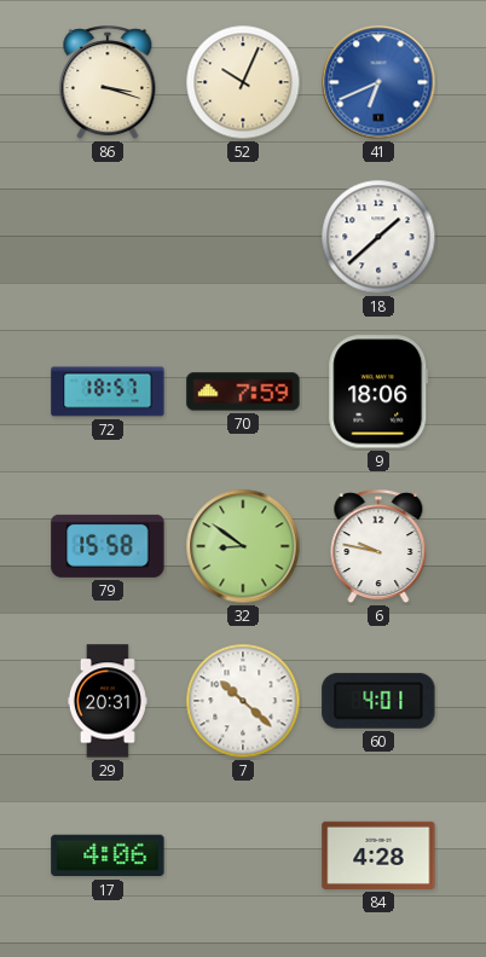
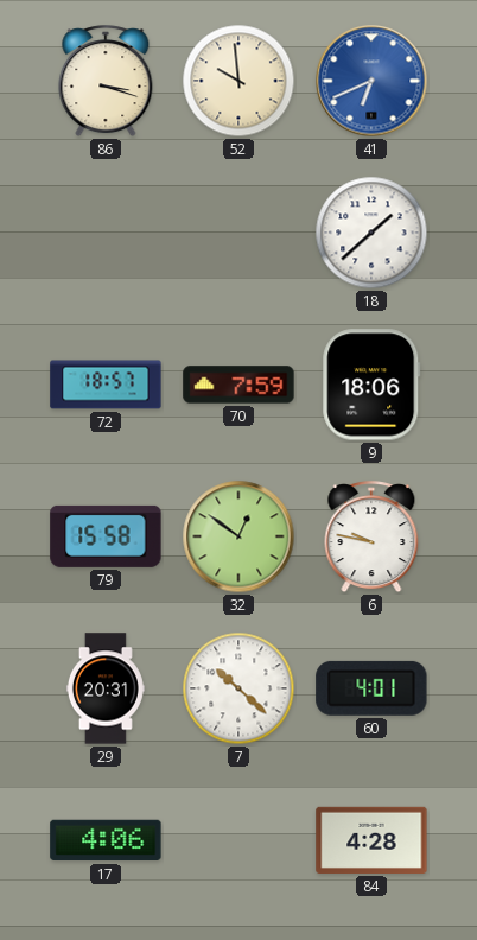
52: 10:04 -> 9:59 (238, 81)
32: 8:51 -> 12:51 (238, 536)
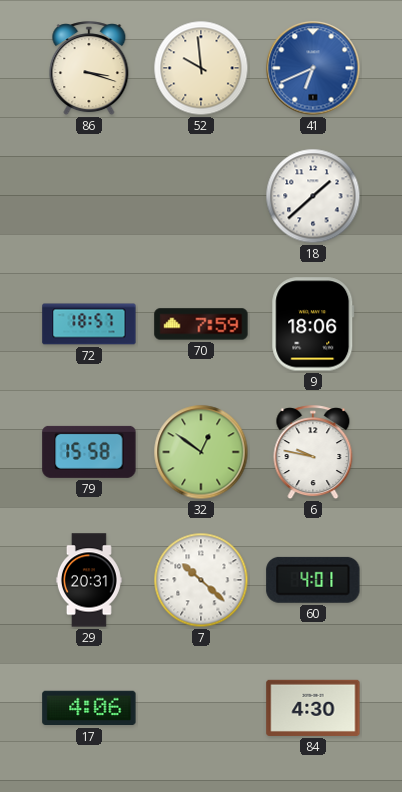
84: 4:28 -> 4:30 (313, 708)
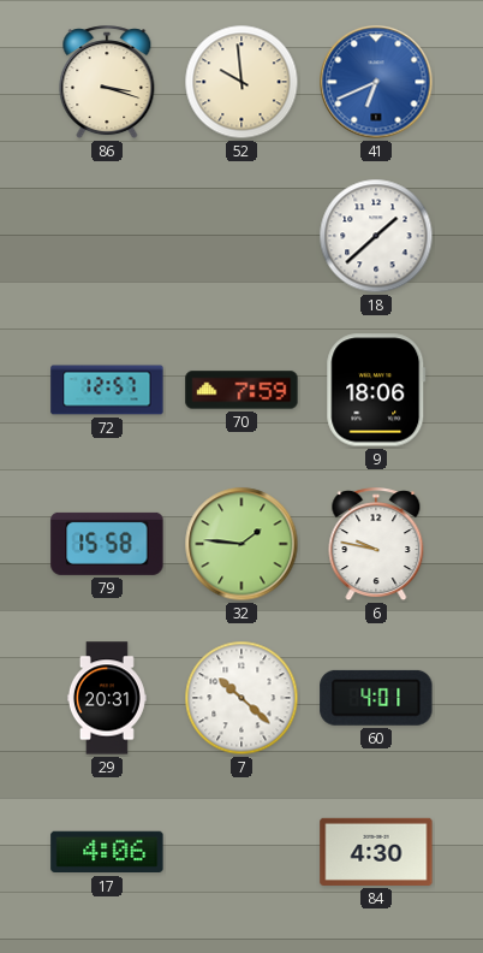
72: 18:57 -> 12:57 (107, 390)
32: 12:51 -> 1:46 (241, 544)
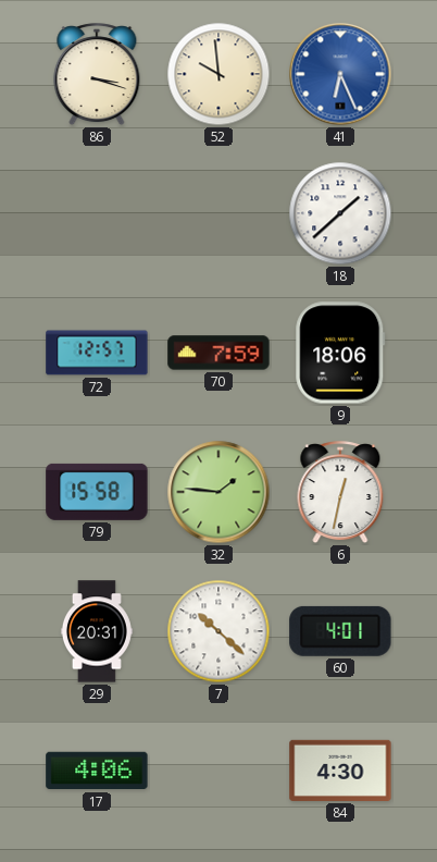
41: 6:41 -> 6:26 (340, 74)
6: 9:47 -> 12:32 (340, 493)
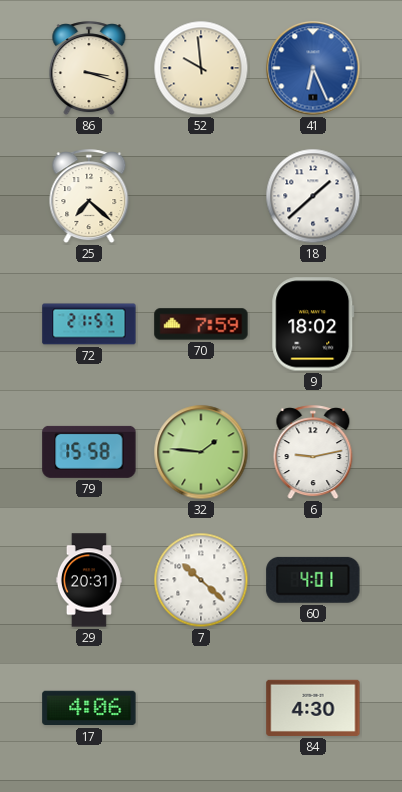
25: none -> 7:22 (89, 197)
72: 12:57 -> 21:57 (89, 324)
9: 18:06 -> 18:02 (313, 324)
6: 12:32 -> 9:13 (313, 453)
